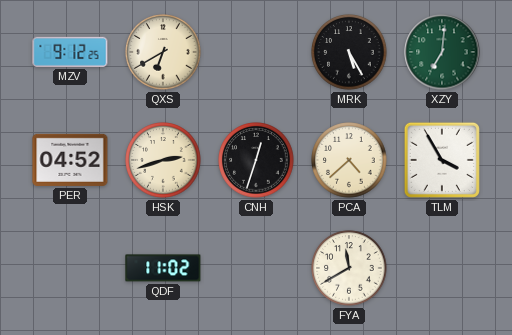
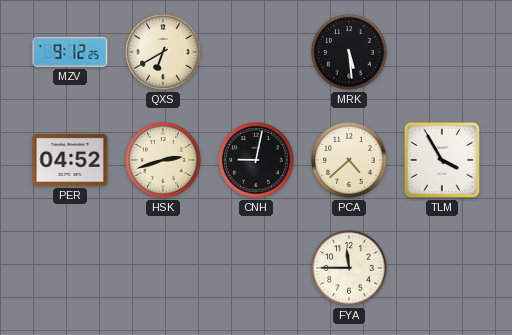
MRK: 5:25 -> 5:29 (349, 52)
XZY: 7:01 -> none (442, 52)
CNH: 12:33 -> 9:02 (256, 160)
QDF: 11:02 -> none (163, 268)
FYA: 11:40 -> 11:45 (349, 268)
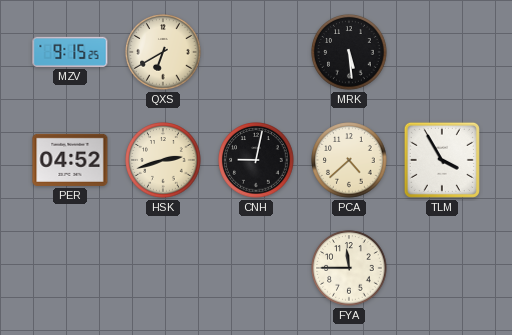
MZV: 9:12 -> 9:15 (70, 52)
